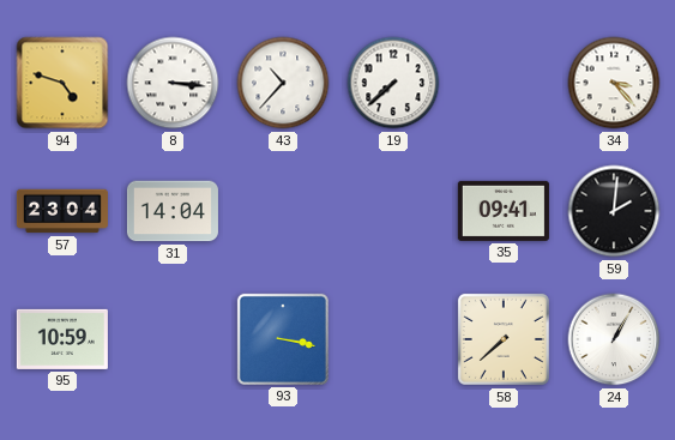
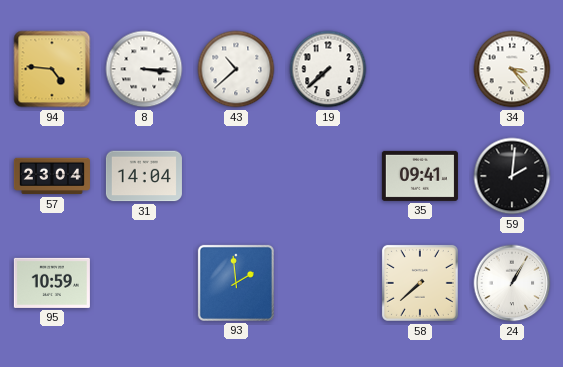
94: 4:48 -> 4:46 (52, 69)
43: 10:37 -> 10:38 (236, 69)
93: 3:17 -> 1:59 (236, 283)
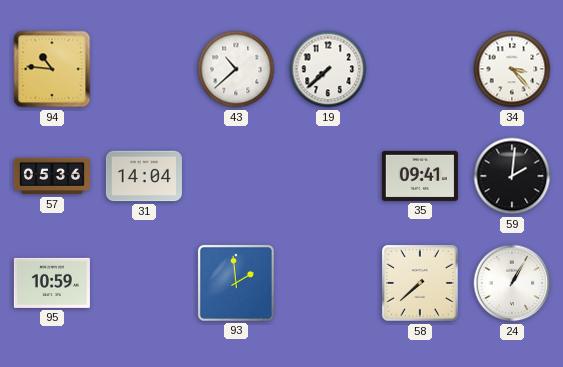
94: 4:46 -> 10:46 (52, 69)
8: 3:16 -> none (144, 69)
57: 23:04 -> 05:36 (52, 176)
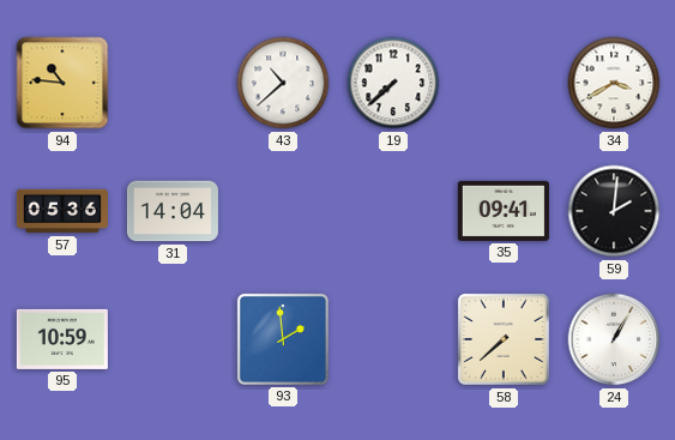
34: 3:23 -> 3:40 (614, 83)
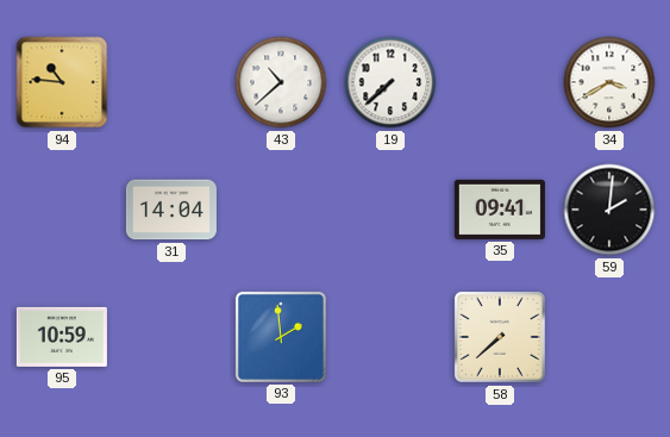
57: 05:36 -> none (62, 211)
24: 1:05 -> none (614, 339)
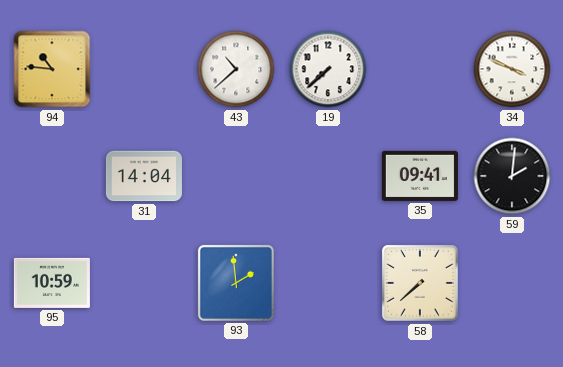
34: 3:40 -> 3:49 (512, 69)
